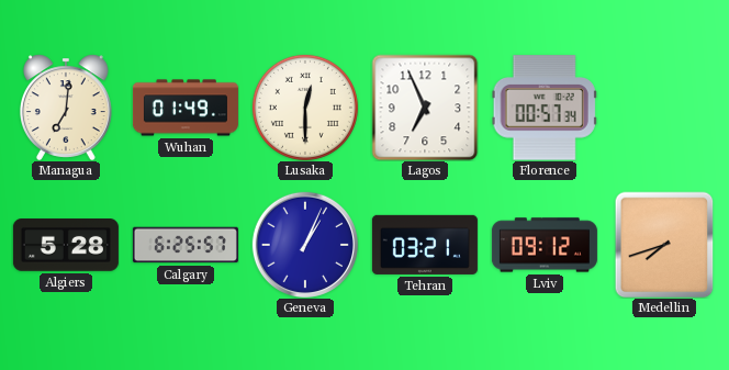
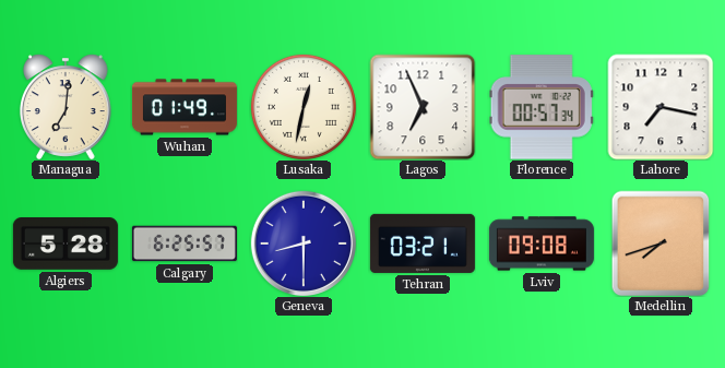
Lusaka: 12:30 -> 12:32 (304, 107)
Lahore: none -> 7:17 (661, 107)
Geneva: 1:04 -> 8:30 (304, 244)
Lviv: 09:12 -> 09:08 (542, 244)
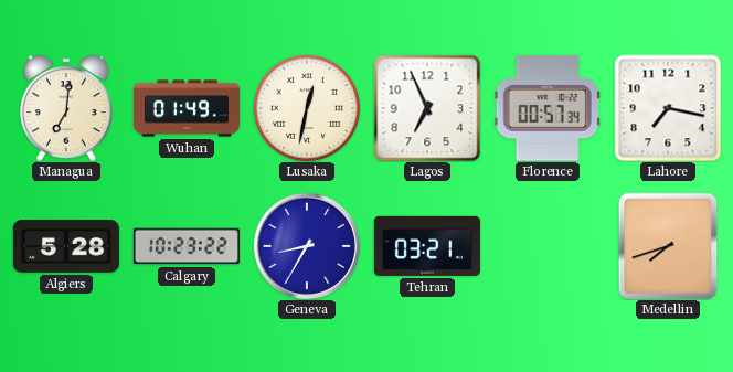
Calgary: 6:25 -> 10:23 (187, 246)
Geneva: 8:30 -> 8:35 (307, 246)
Lviv: 09:08 -> none (542, 244)
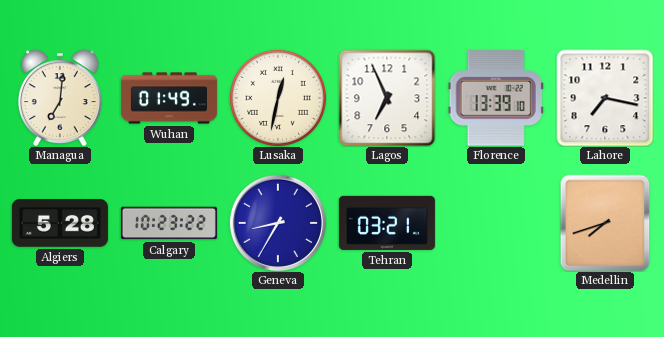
Florence: 00:57 -> 13:39 (496, 98)
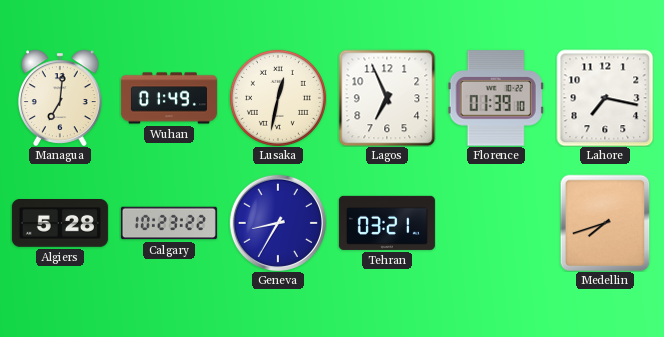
Florence: 13:39 -> 01:39 (496, 98)
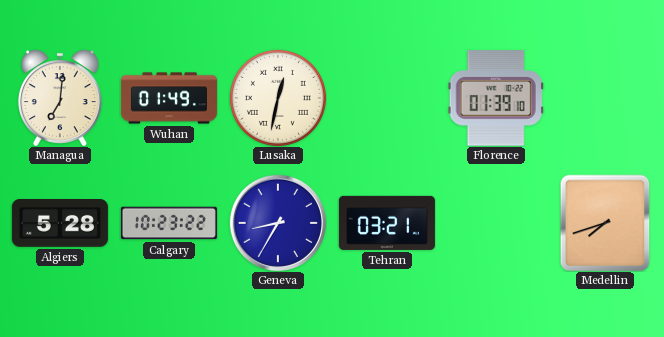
Lagos: 6:56 -> none (387, 98)
Lahore: 7:17 -> none (605, 98)
